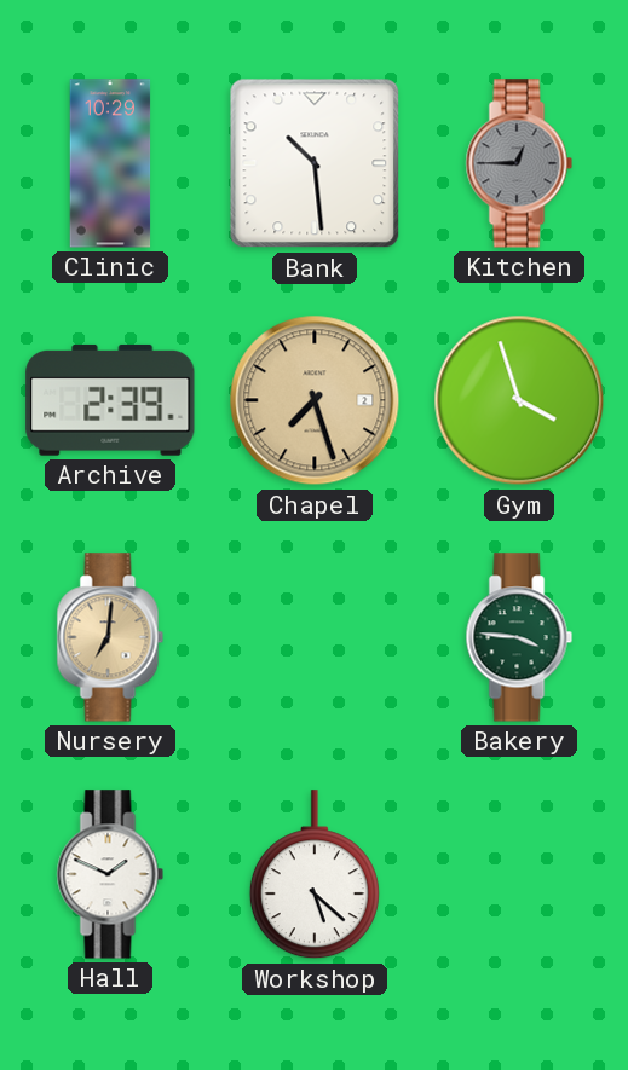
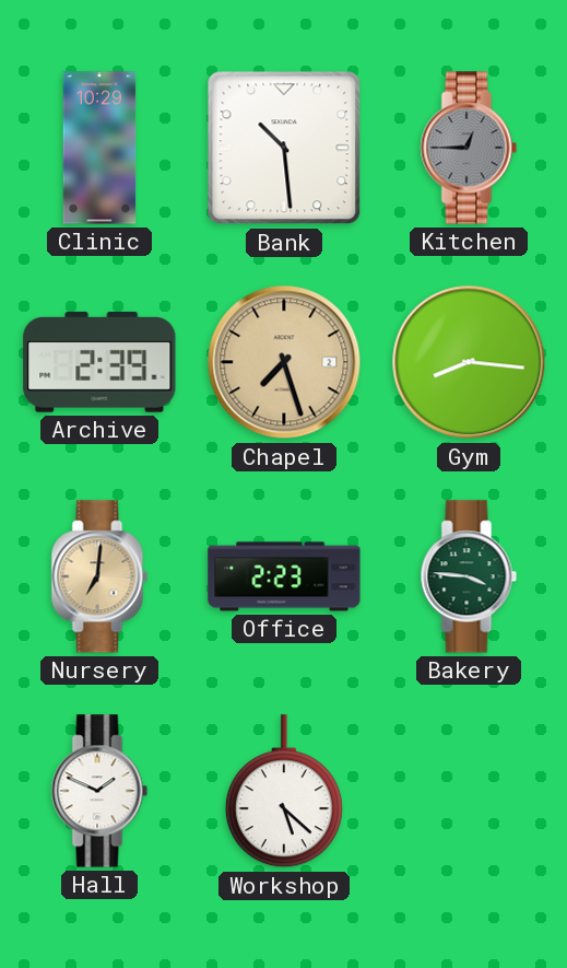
Gym: 3:57 -> 8:16 (469, 362)
Office: none -> 2:23 (284, 576)
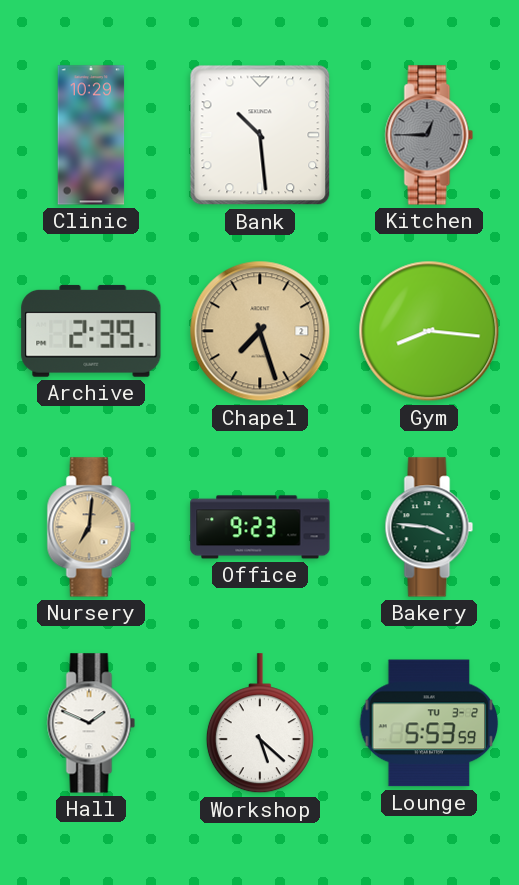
Office: 2:23 -> 9:23 (260, 527)
Lounge: none -> 5:53 (429, 723)
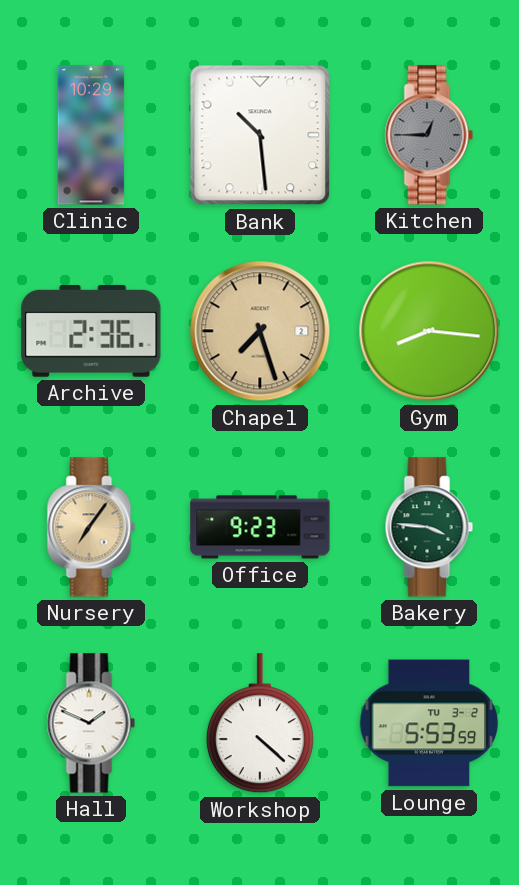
Archive: 2:39 -> 2:36 (91, 331)
Nursery: 7:01 -> 7:06 (91, 527)
Workshop: 5:22 -> 4:22 (260, 724)
